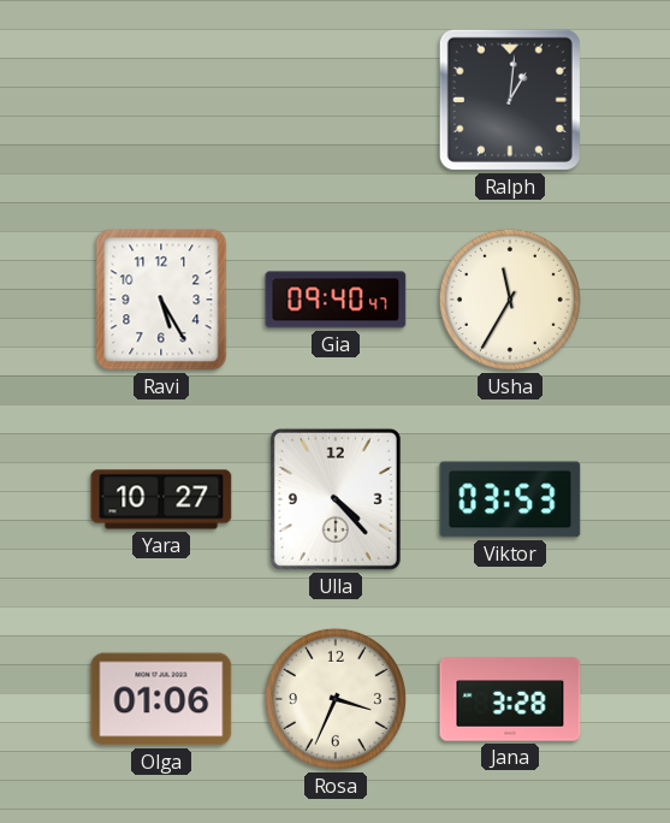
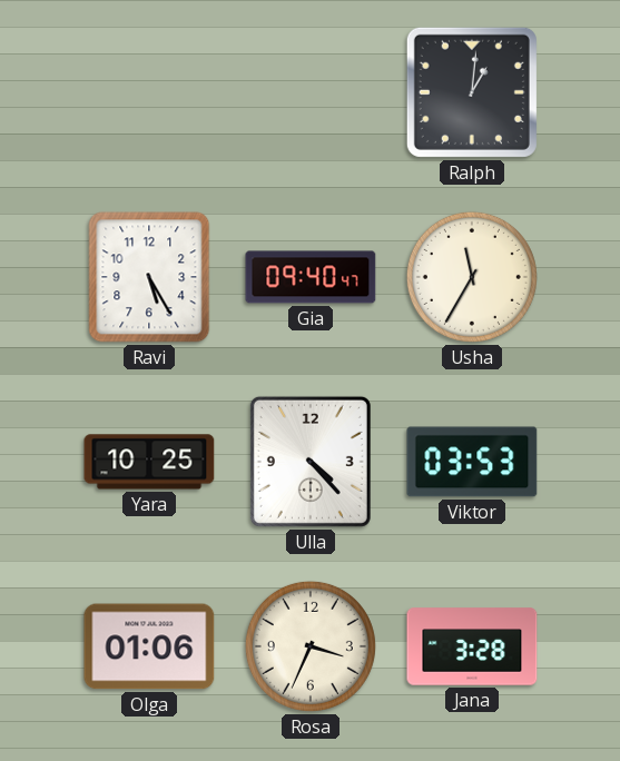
Yara: 10:27 -> 10:25 (149, 462)
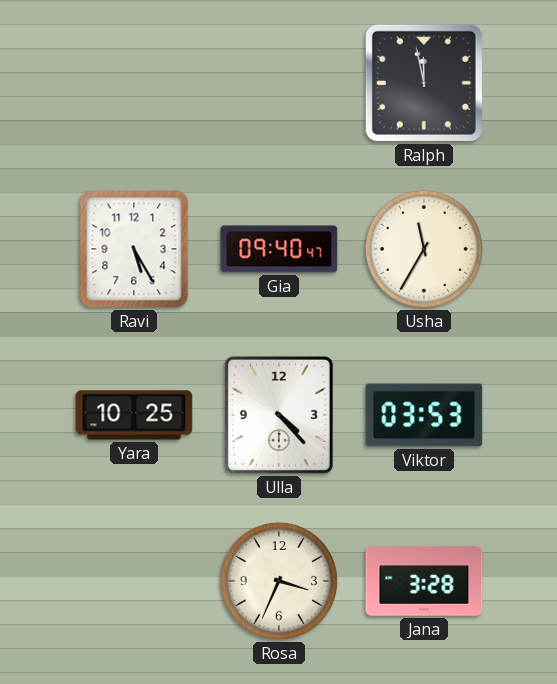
Ralph: 1:01 -> 11:58 (424, 83)
Olga: 01:06 -> none (149, 646)
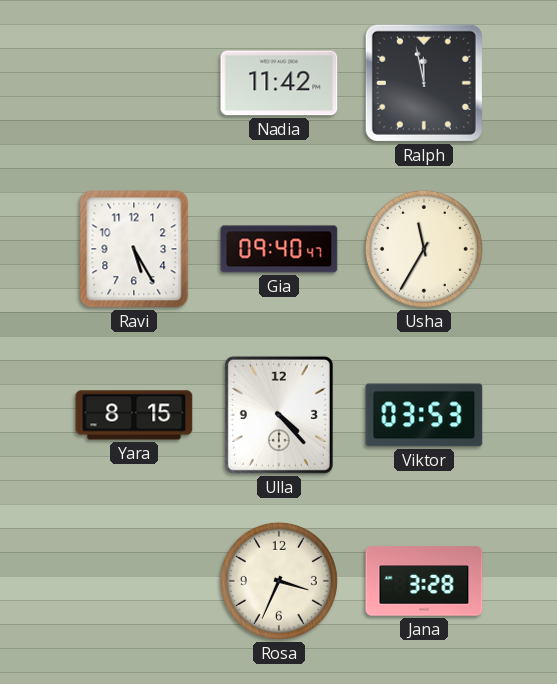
Nadia: none -> 11:42 (279, 83)
Yara: 10:25 -> 8:15 (134, 415)
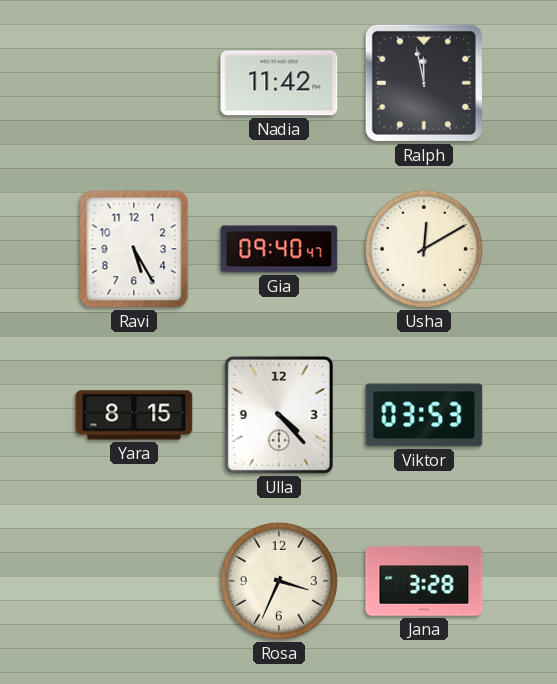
Usha: 11:35 -> 12:10 (424, 249)
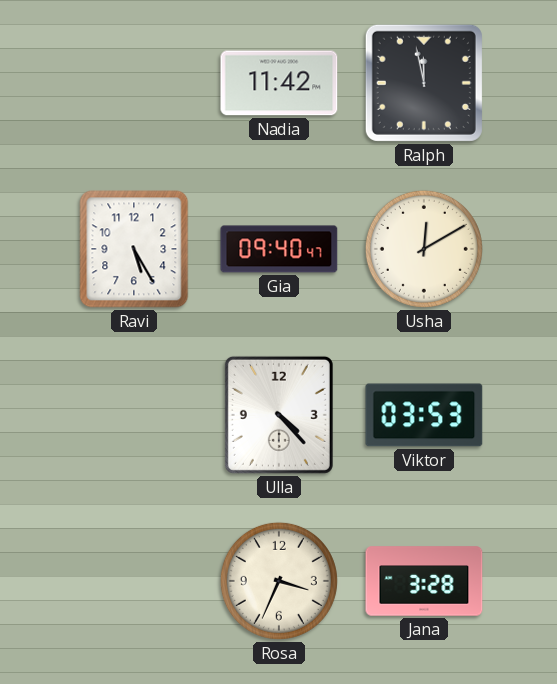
Yara: 8:15 -> none (134, 415)
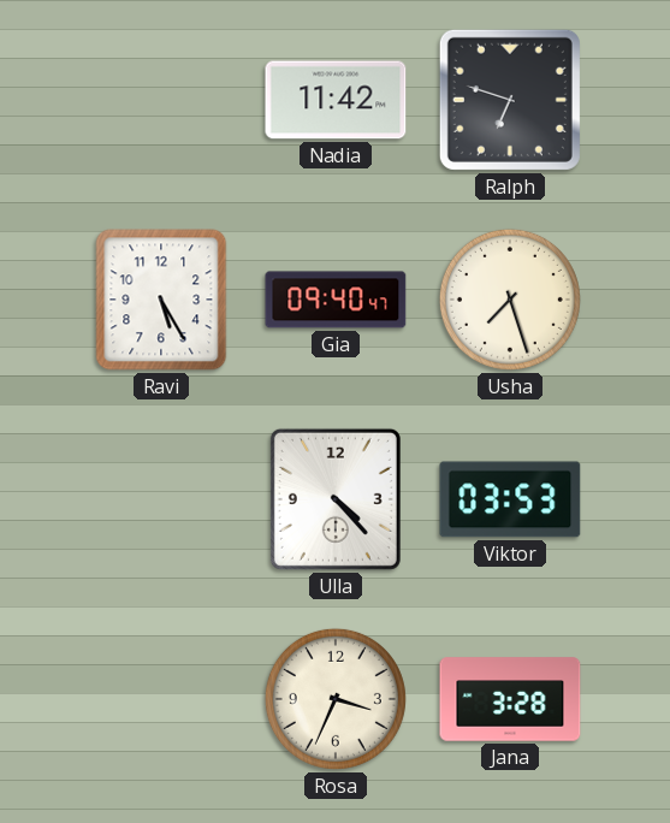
Ralph: 11:58 -> 6:48 (510, 100)
Usha: 12:10 -> 7:27 (510, 300)
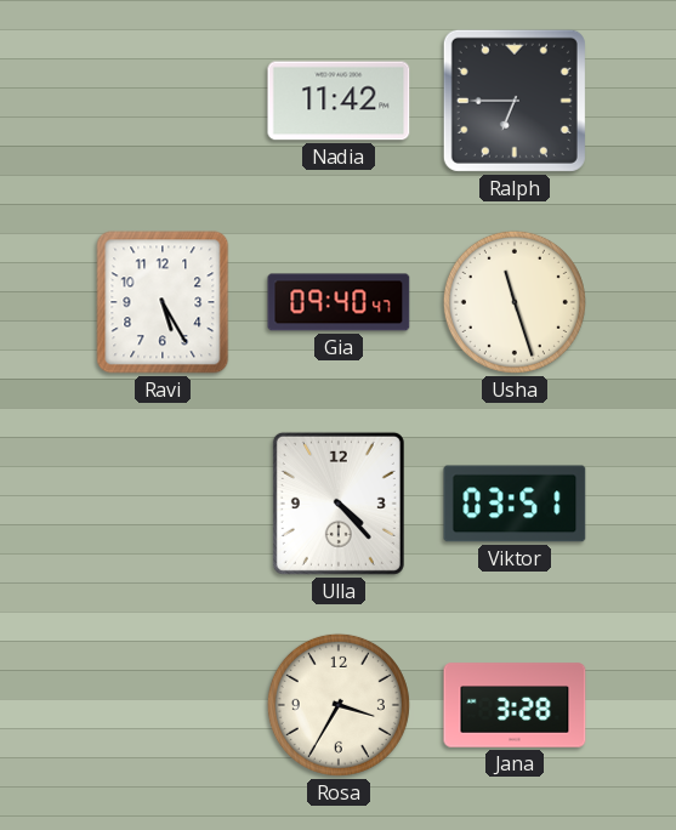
Ralph: 6:48 -> 6:45 (515, 101)
Usha: 7:27 -> 11:27 (515, 302)
Viktor: 03:53 -> 03:51 (515, 504)
Rosa: 3:34 -> 3:35 (339, 705)
